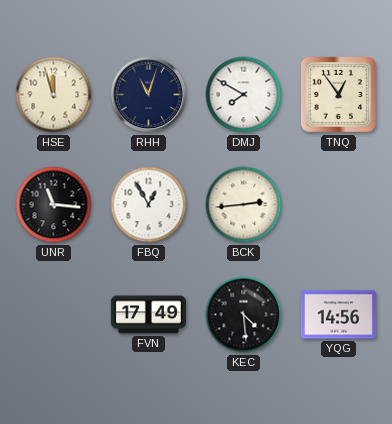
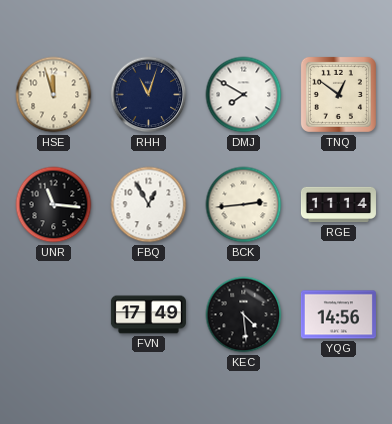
TNQ: 12:54 -> 12:51 (338, 94)
RGE: none -> 11:14 (338, 205)
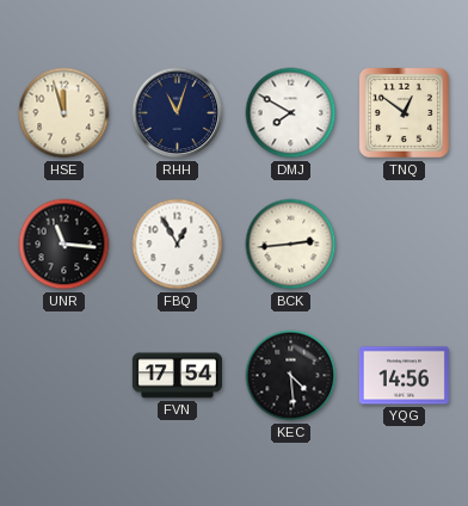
RGE: 11:14 -> none (338, 205)
FVN: 17:49 -> 17:54 (177, 376)
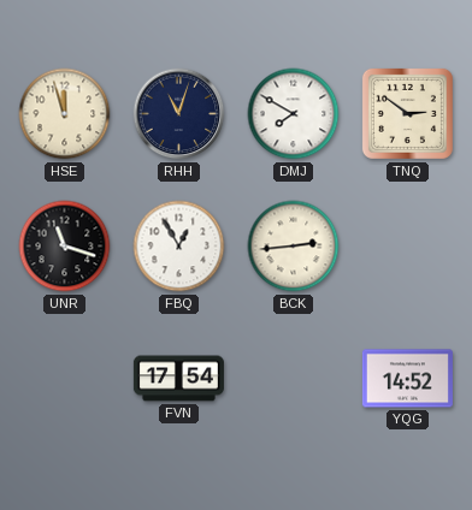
TNQ: 12:51 -> 2:51 (407, 113)
UNR: 11:16 -> 11:18 (65, 247)
KEC: 4:29 -> none (291, 376)
YQG: 14:56 -> 14:52 (407, 379)
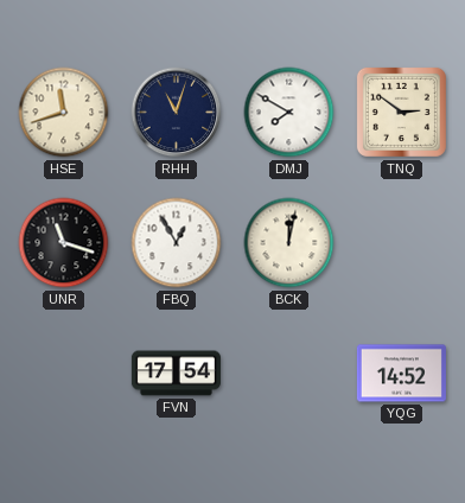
HSE: 11:57 -> 11:42 (64, 113)
BCK: 2:44 -> 12:02 (289, 243)
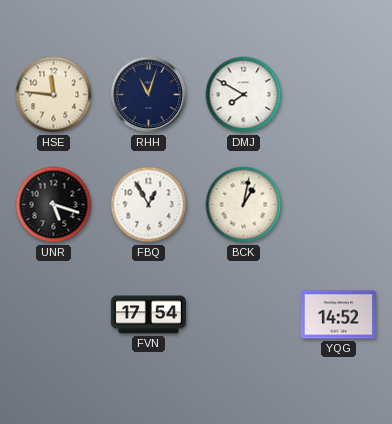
HSE: 11:42 -> 11:46 (54, 95)
TNQ: 2:51 -> none (401, 112)
UNR: 11:18 -> 5:18 (54, 205)
BCK: 12:02 -> 1:02 (244, 205)
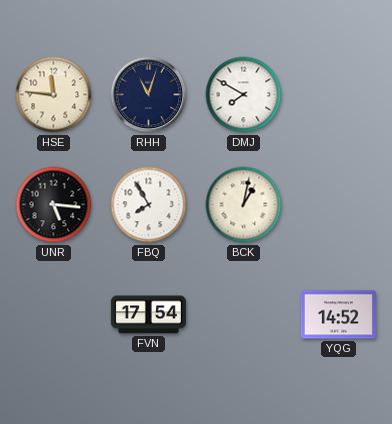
UNR: 5:18 -> 5:16 (54, 205)
FBQ: 12:55 -> 7:55 (149, 205)
